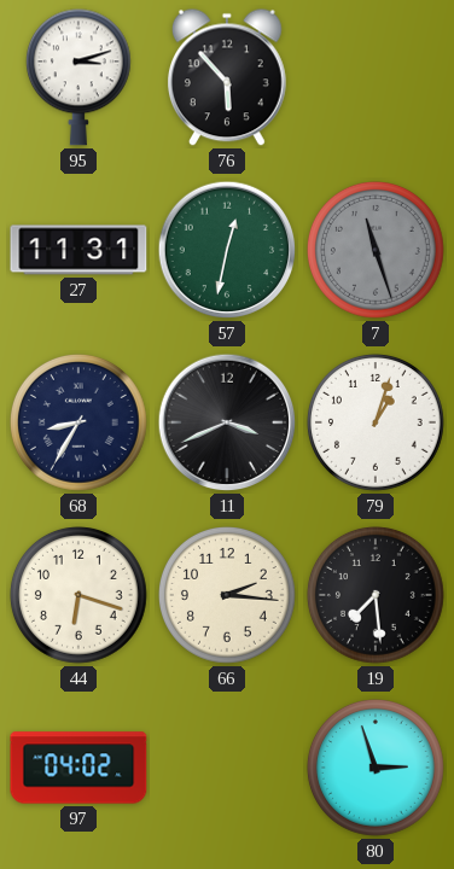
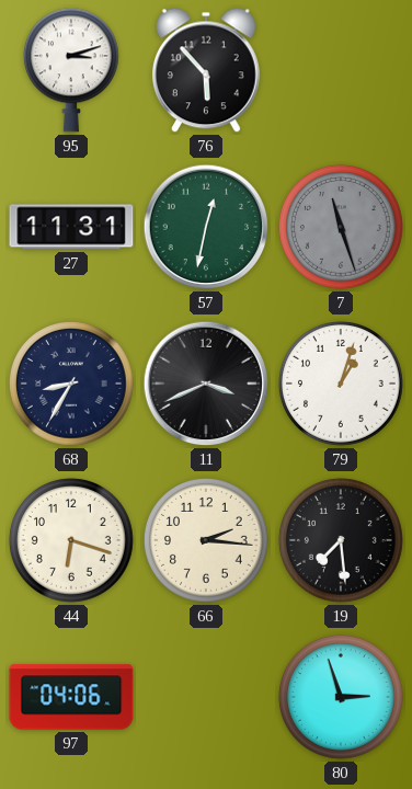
97: 04:02 -> 04:06 (71, 697)
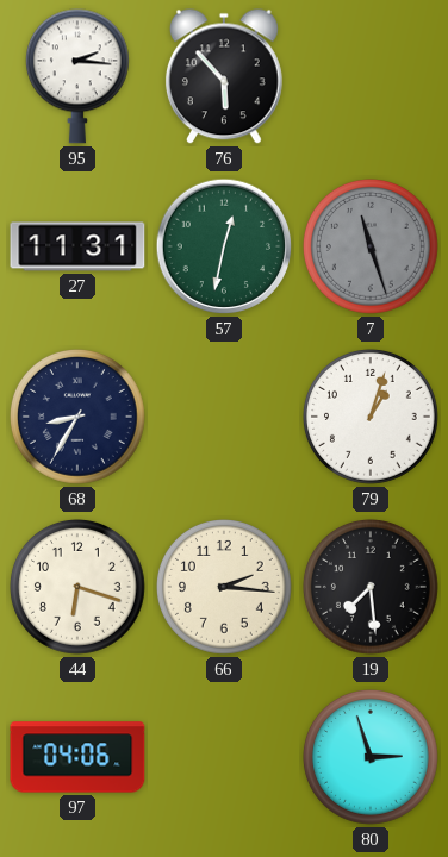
95: 3:12 -> 2:16 (77, 76)
11: 3:41 -> none (206, 384)
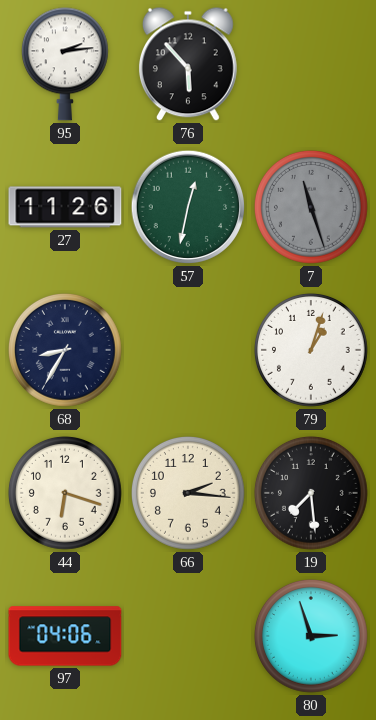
95: 2:16 -> 2:14 (65, 64)
27: 11:31 -> 11:26 (65, 207)
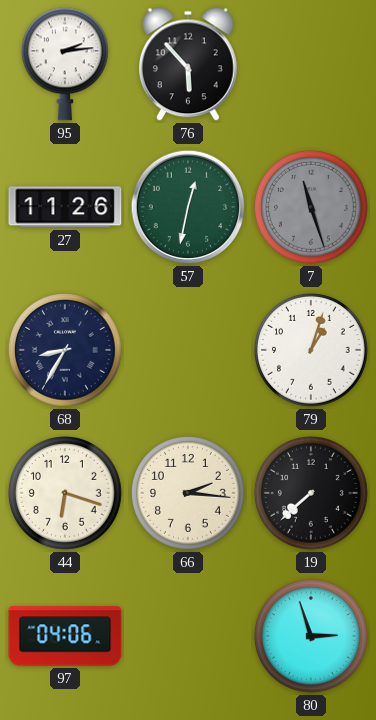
19: 7:29 -> 7:38 (312, 494)
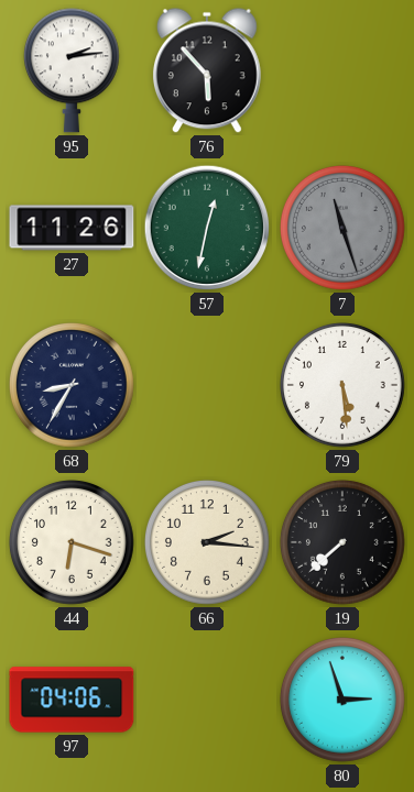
79: 1:03 -> 5:29 (344, 386)
